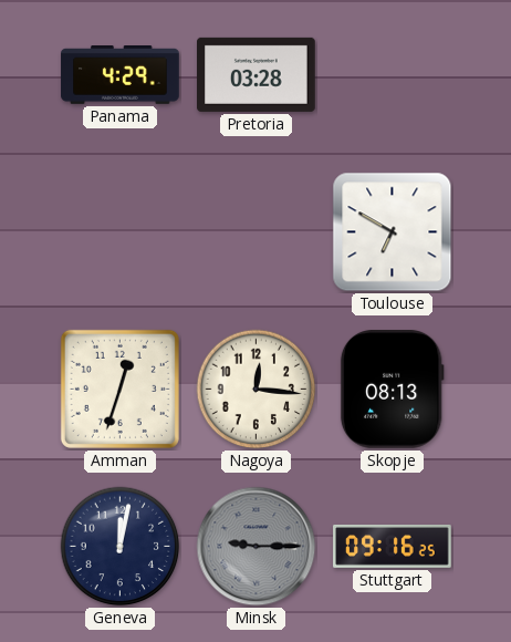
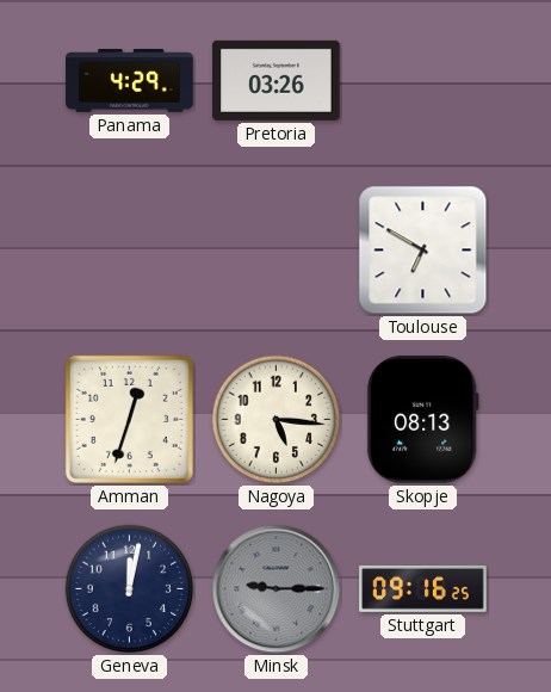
Pretoria: 03:28 -> 03:26 (277, 80)
Nagoya: 12:16 -> 5:16 (277, 420)
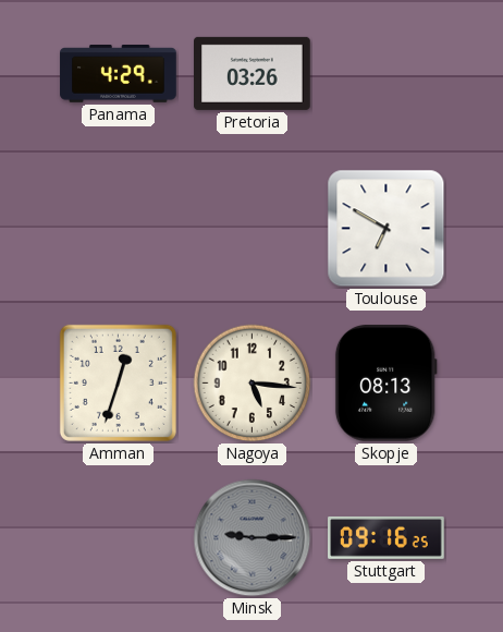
Geneva: 12:02 -> none (130, 589)
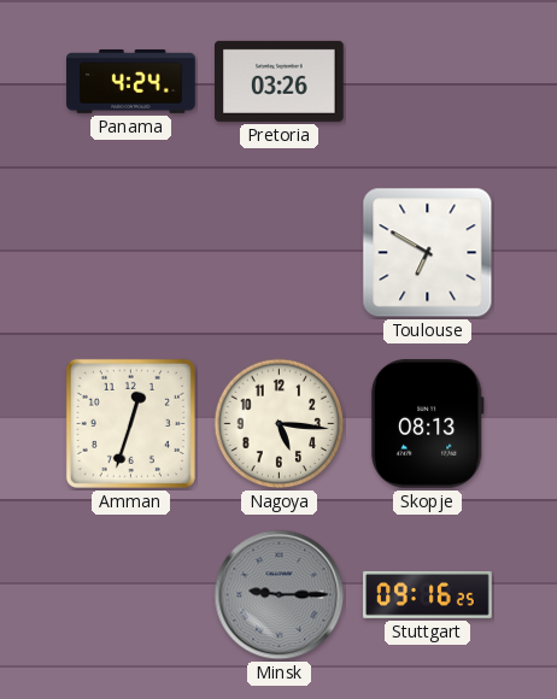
Panama: 4:29 -> 4:24 (131, 82)
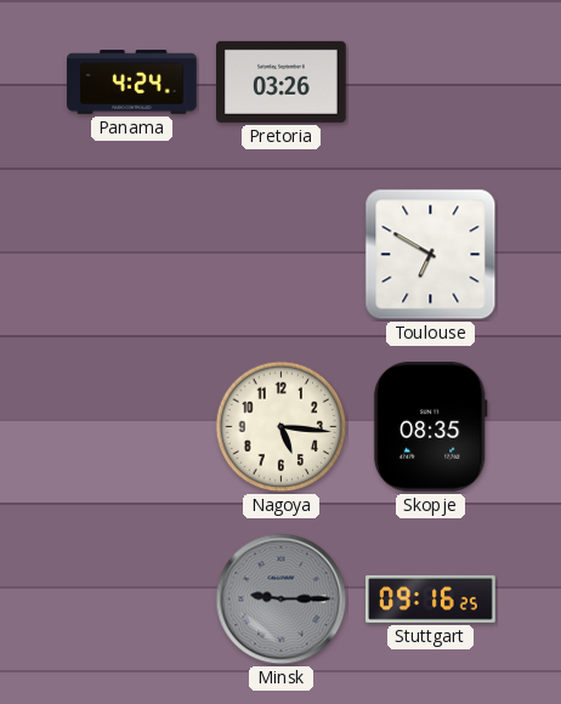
Amman: 12:33 -> none (130, 423)
Skopje: 08:13 -> 08:35 (430, 427)
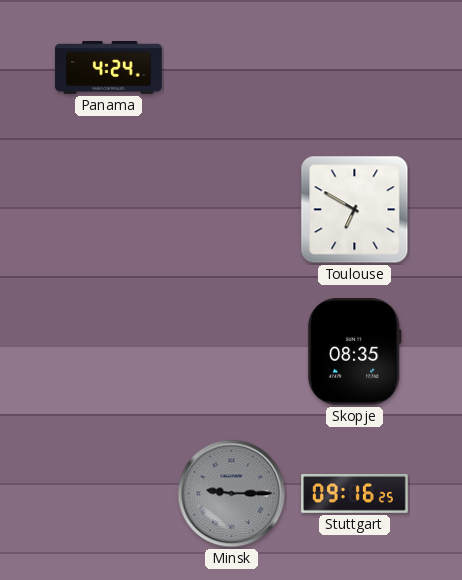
Pretoria: 03:26 -> none (282, 81)
Nagoya: 5:16 -> none (282, 427)
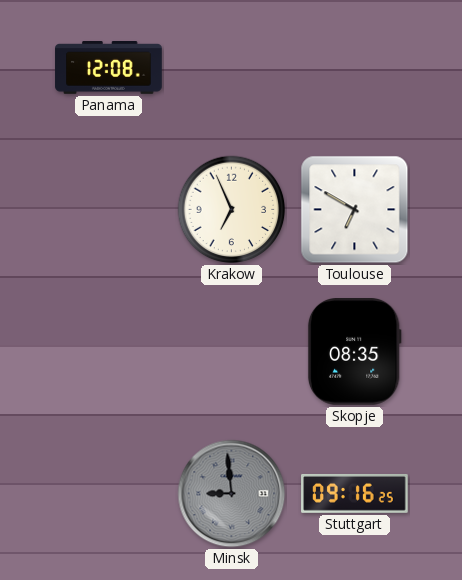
Panama: 4:24 -> 12:08 (109, 68)
Krakow: none -> 6:56 (232, 210)
Minsk: 9:15 -> 8:59 (232, 494)
